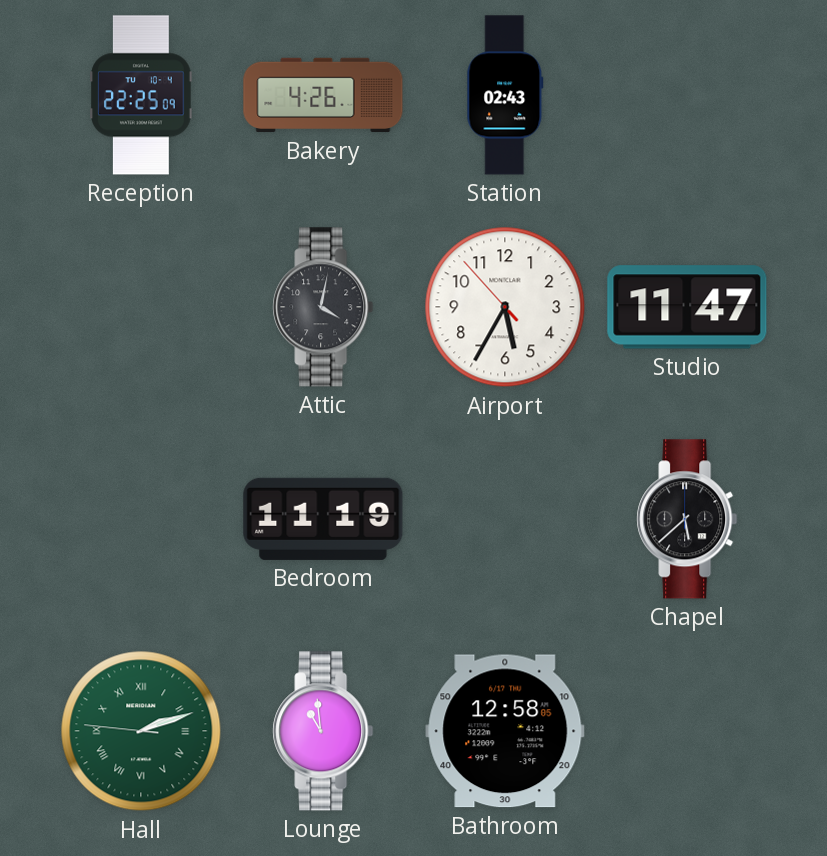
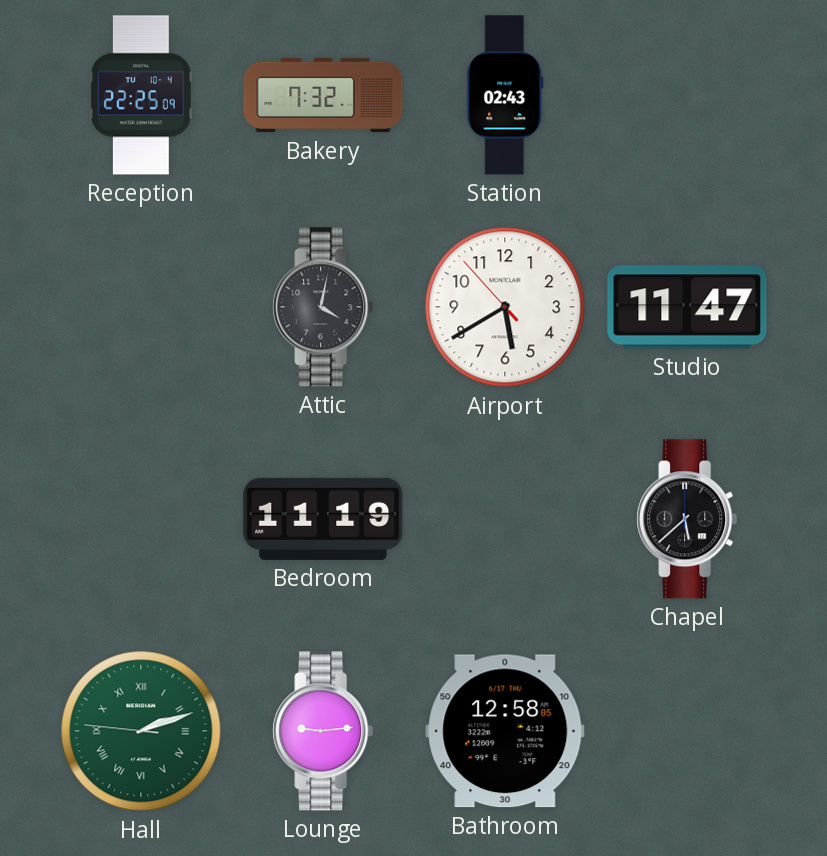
Bakery: 4:26 -> 7:32 (323, 95)
Airport: 5:34 -> 5:39 (505, 307)
Lounge: 10:59 -> 9:14 (323, 731)
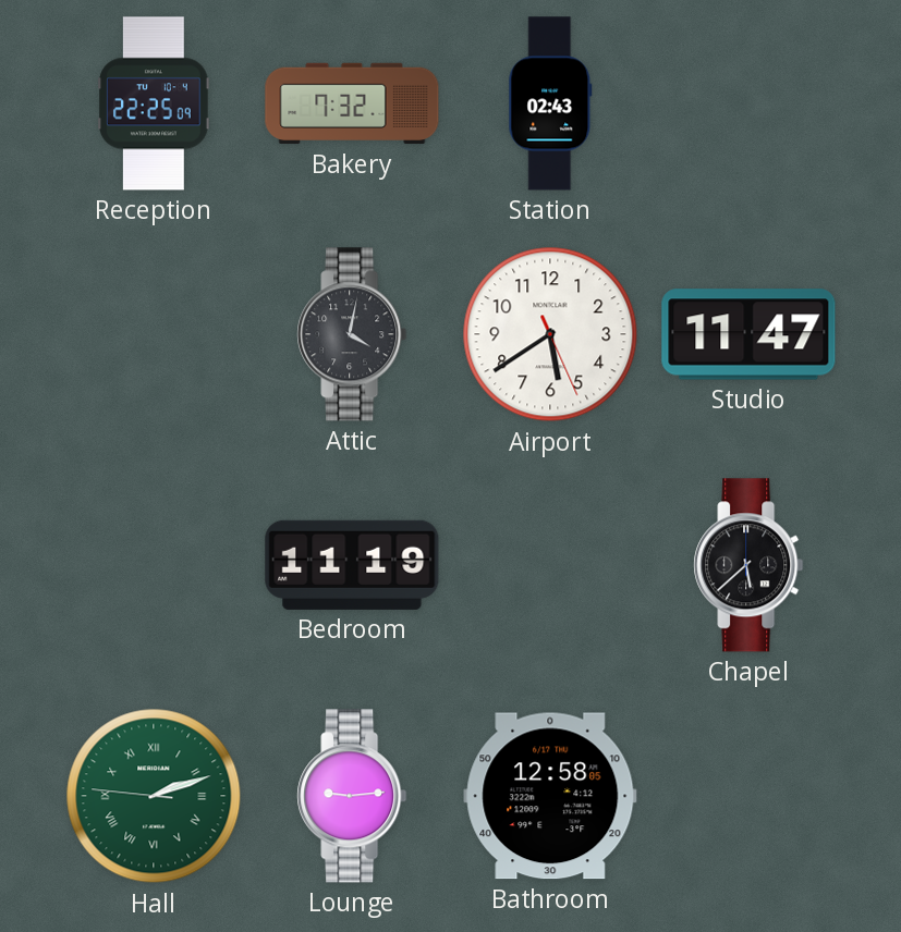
Airport: 5:39:53 -> 5:39:26 (550, 334)
